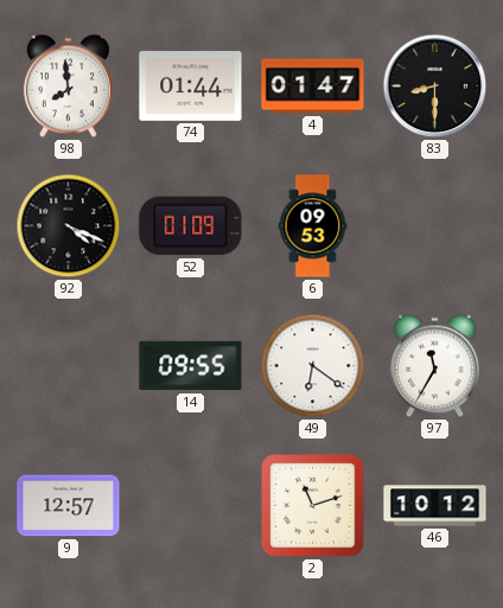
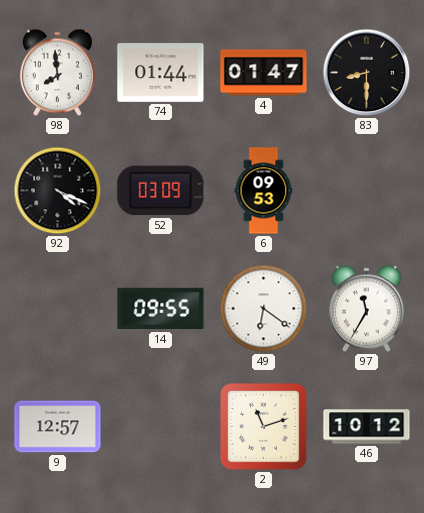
52: 01:09 -> 03:09 (161, 191)
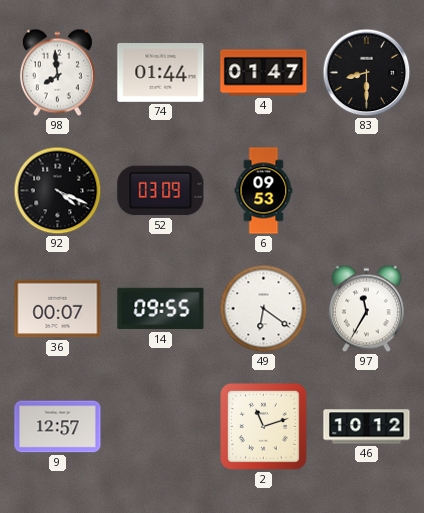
36: none -> 00:07 (58, 309)
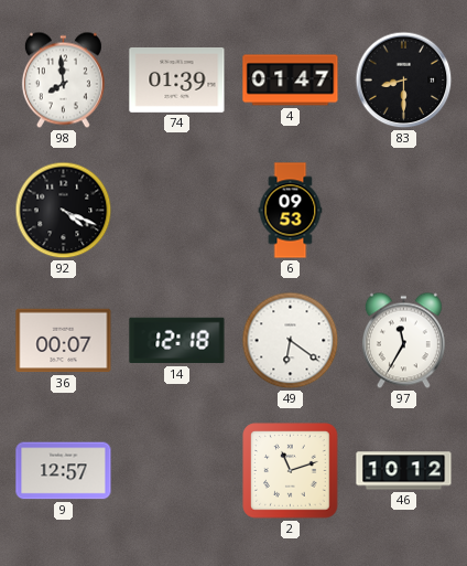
74: 01:44 -> 01:39 (177, 81)
52: 03:09 -> none (161, 191)
14: 09:55 -> 12:18 (177, 341)
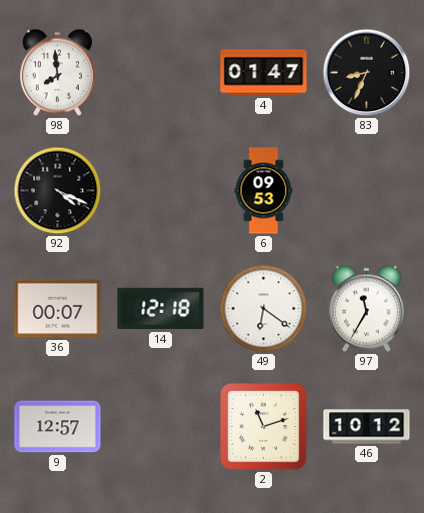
74: 01:39 -> none (177, 81)
83: 8:30 -> 8:34 (367, 73)
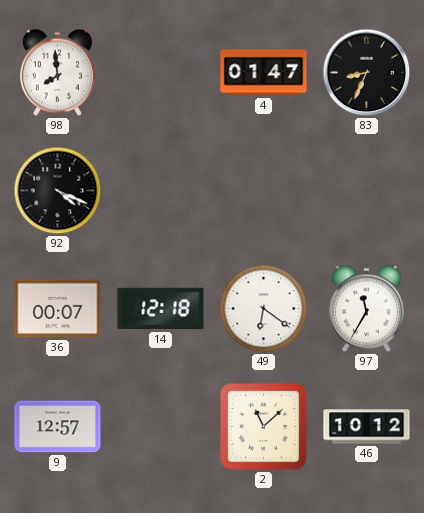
6: 09:53 -> none (264, 191)
2: 11:12 -> 11:08 (264, 427)
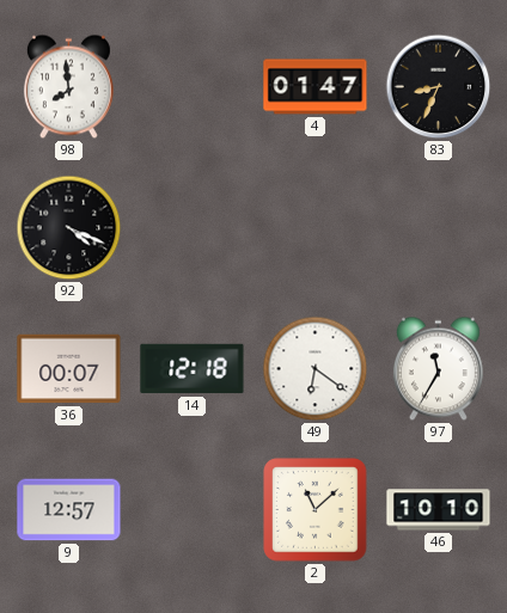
46: 10:12 -> 10:10 (439, 510)
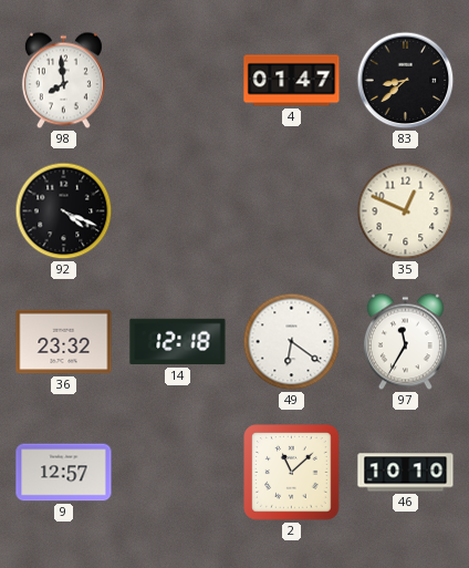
83: 8:34 -> 8:38 (406, 81)
35: none -> 12:49 (406, 211)
36: 00:07 -> 23:32 (64, 342)
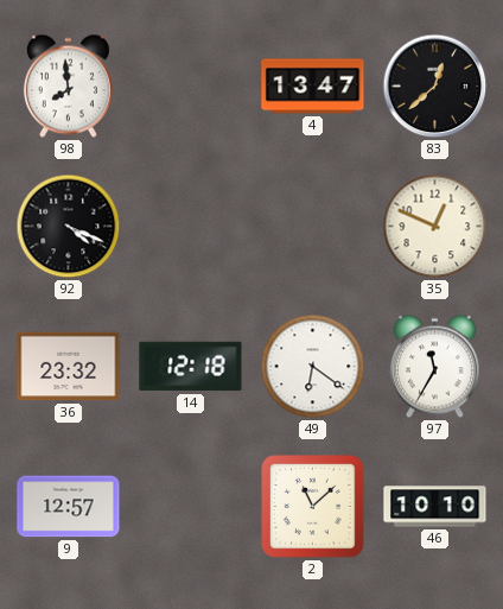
4: 01:47 -> 13:47 (313, 87)
83: 8:38 -> 12:38 (435, 87)
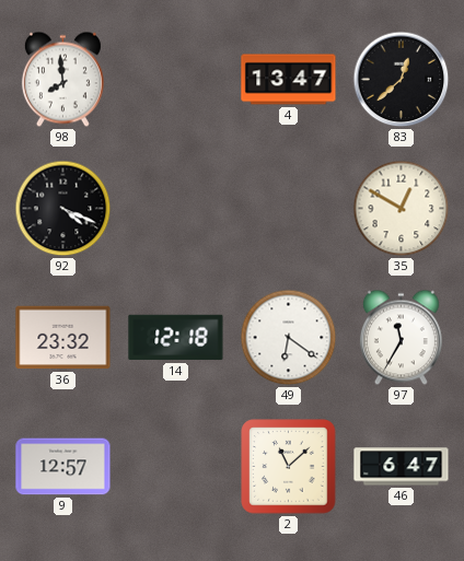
35: 12:49 -> 12:50 (402, 209)
46: 10:10 -> 6:47 (402, 467)
